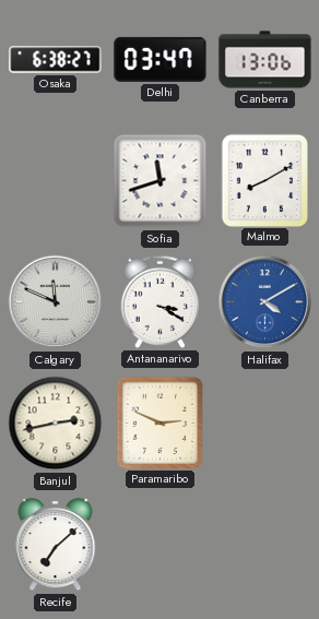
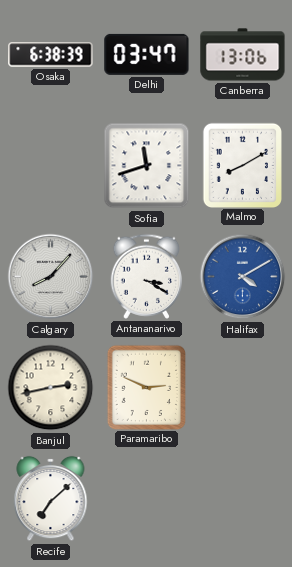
Osaka: 6:38:27 -> 6:38:39 (51, 55)
Calgary: 11:49 -> 8:07 (51, 277)
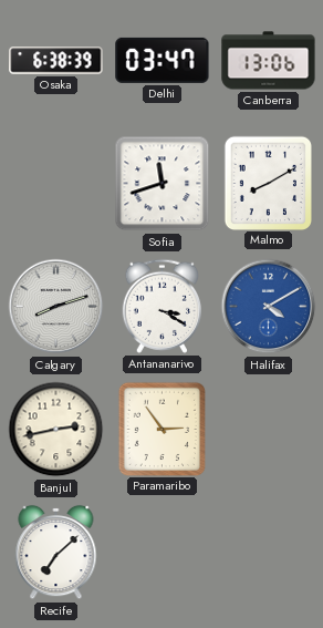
Calgary: 8:07 -> 8:12 (56, 307)
Paramaribo: 2:49 -> 2:54 (161, 429)
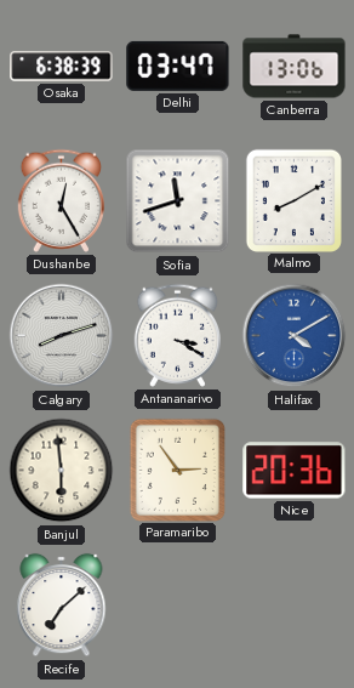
Dushanbe: none -> 12:25 (62, 200)
Banjul: 2:43 -> 5:59 (62, 471)
Nice: none -> 20:36 (295, 471)
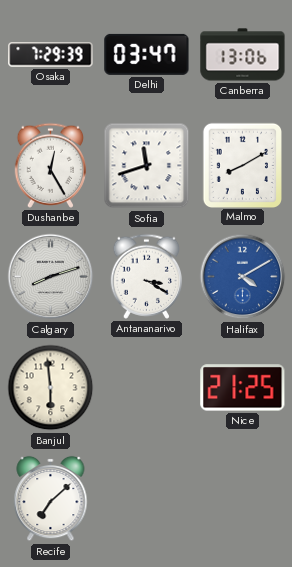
Osaka: 6:38 -> 7:29 (51, 55)
Paramaribo: 2:54 -> none (177, 470)
Nice: 20:36 -> 21:25 (243, 388)
